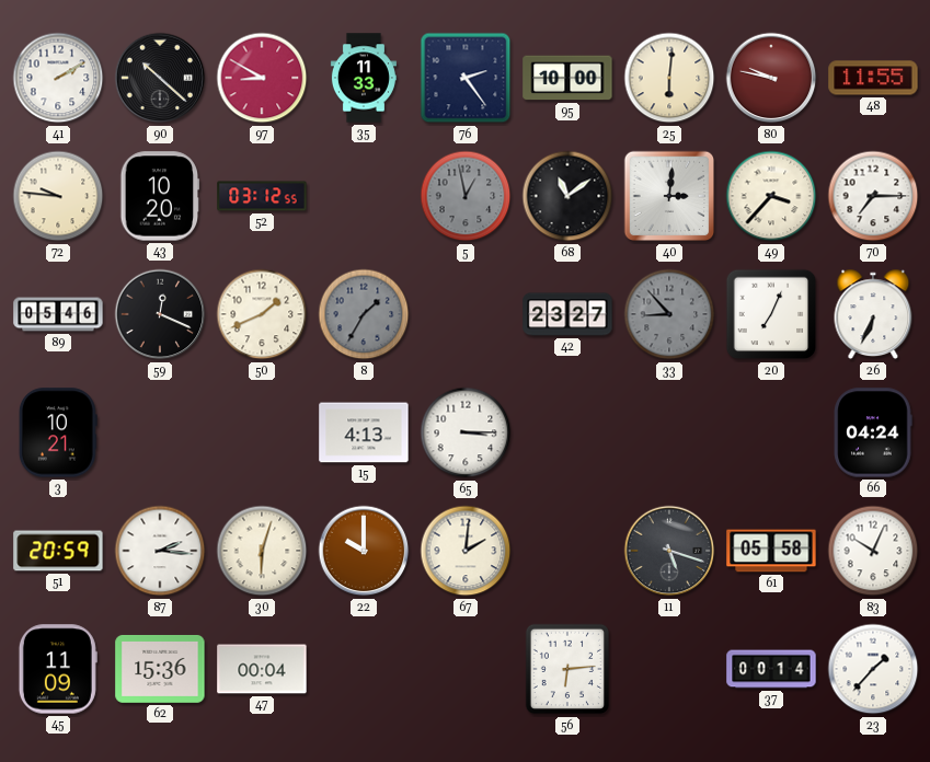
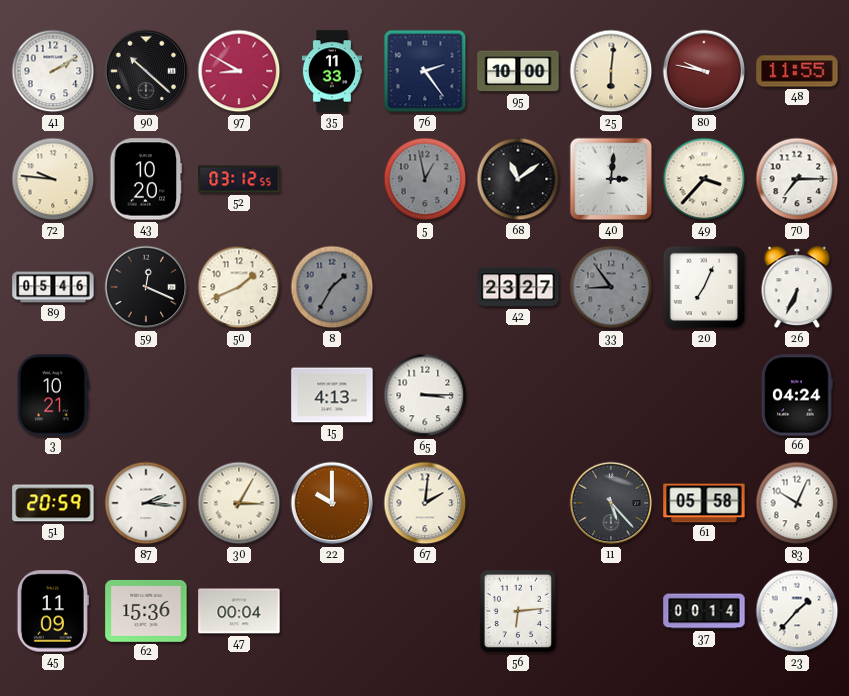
33: 8:53 -> 8:54 (611, 287)
30: 6:03 -> 3:05 (239, 503)
11: 5:18 -> 5:23 (611, 503)
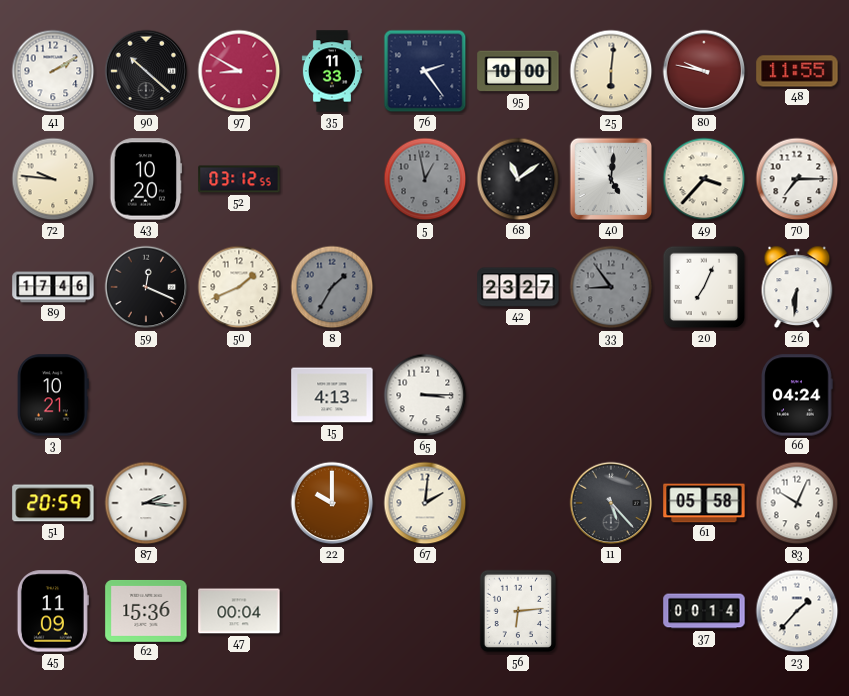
40: 3:01 -> 5:01 (611, 179)
89: 05:46 -> 17:46 (53, 287)
26: 6:34 -> 6:31 (797, 287)
30: 3:05 -> none (239, 503)
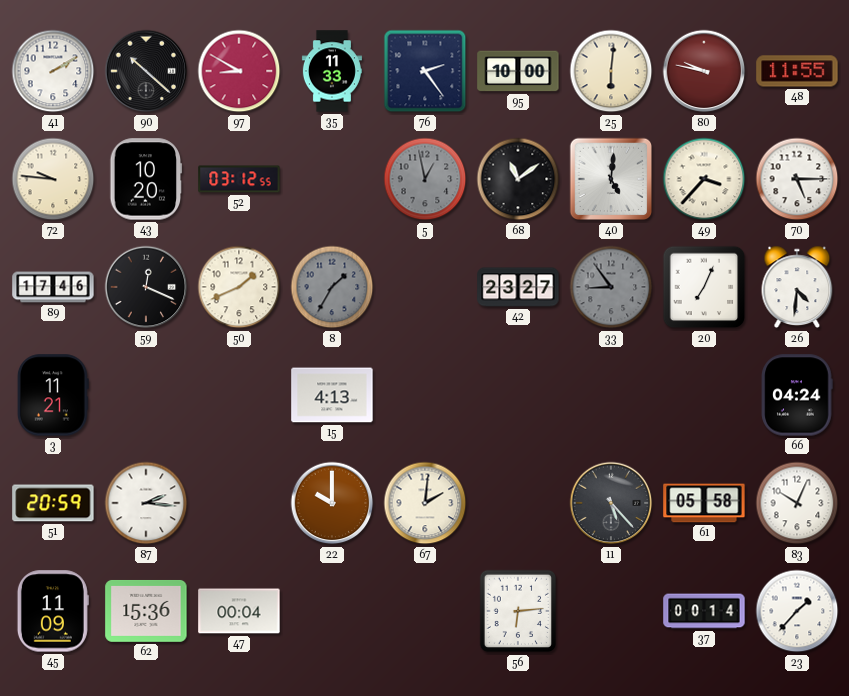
70: 7:15 -> 5:15 (797, 179)
26: 6:31 -> 4:31 (797, 287)
3: 10:21 -> 11:21 (53, 395)
65: 3:15 -> none (425, 395)
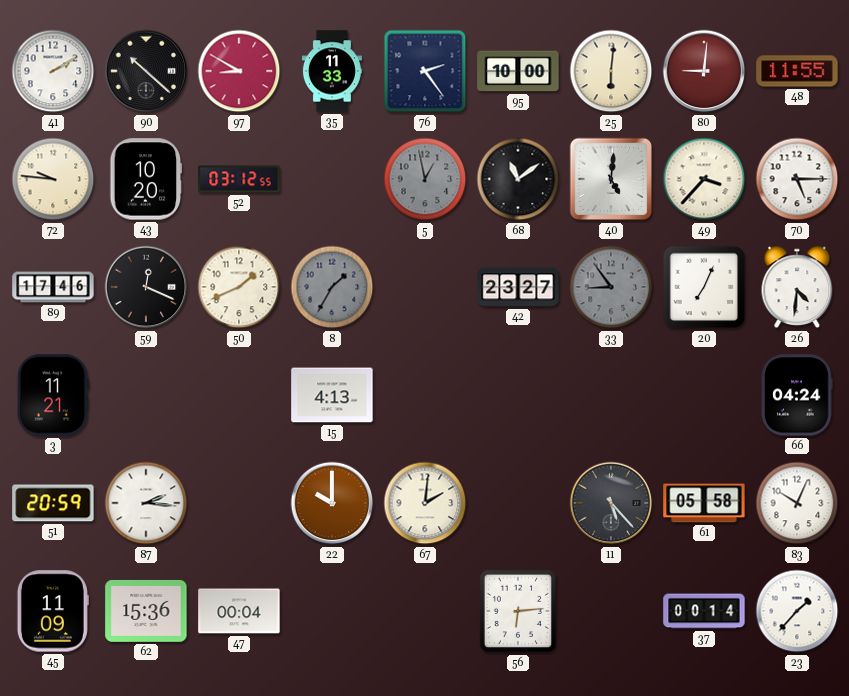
80: 9:47 -> 9:01 (704, 71)
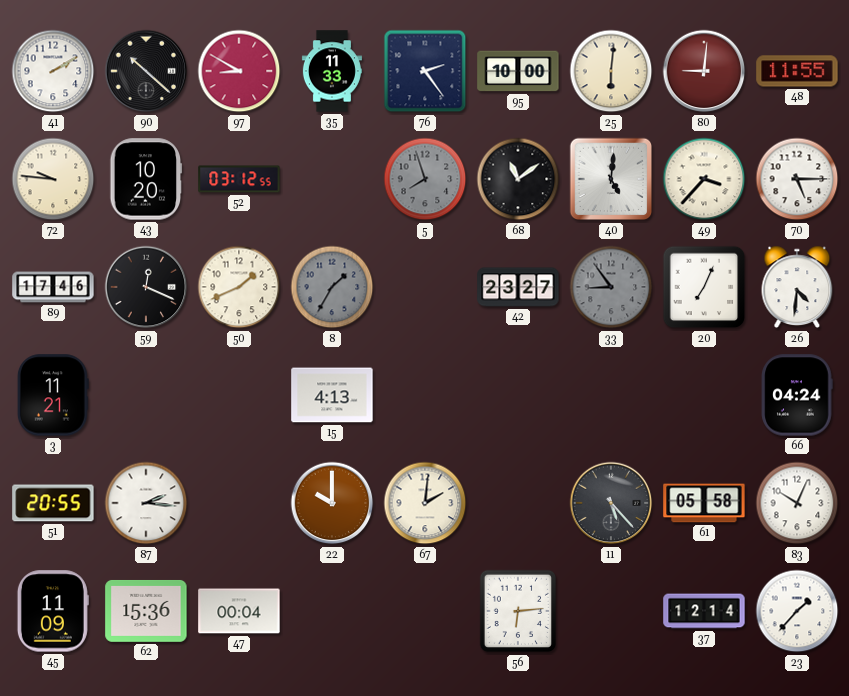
5: 12:58 -> 7:57 (425, 179)
51: 20:59 -> 20:55 (53, 503)
37: 00:14 -> 12:14 (704, 611)
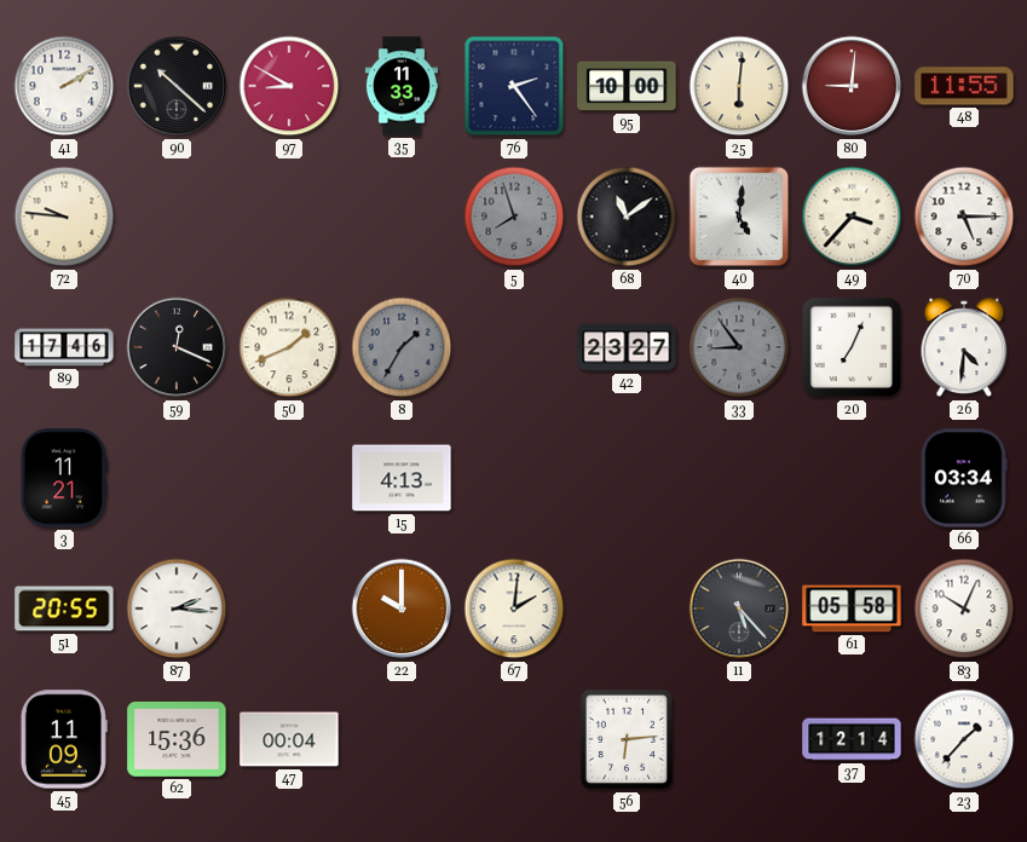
43: 10:20 -> none (146, 179)
52: 03:12 -> none (239, 179)
66: 04:24 -> 03:34 (964, 478)
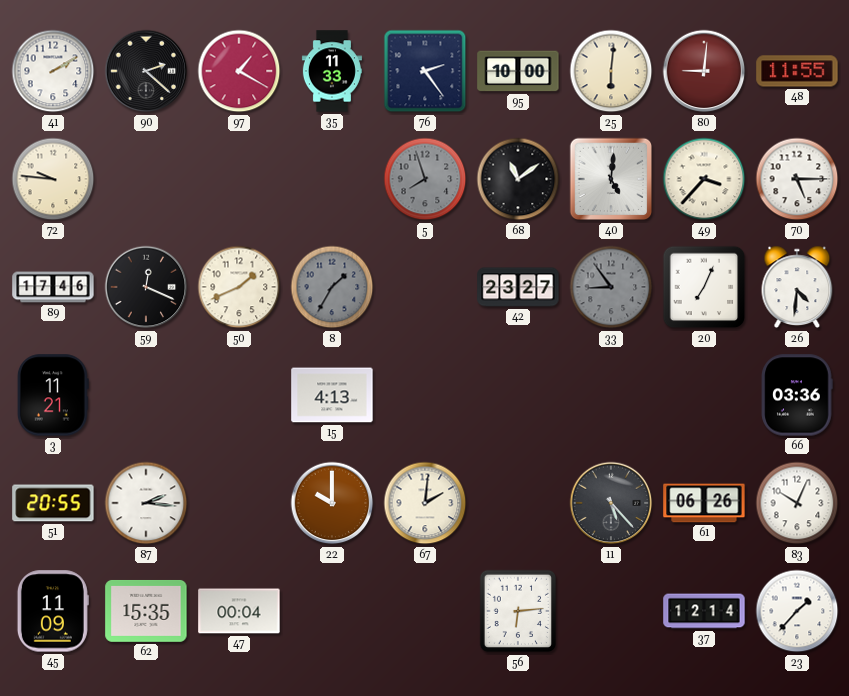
90: 10:22 -> 2:22 (146, 71)
97: 8:50 -> 1:20 (239, 71)
66: 03:34 -> 03:36 (797, 395)
61: 05:58 -> 06:26 (704, 503)
62: 15:36 -> 15:35 (146, 611)
